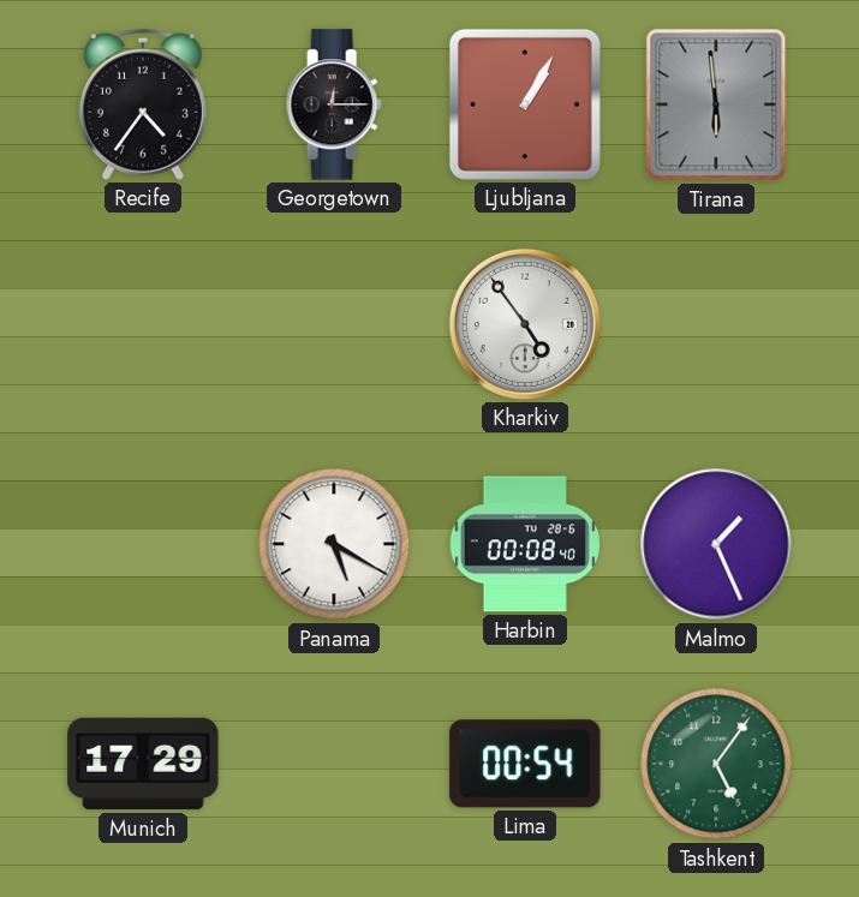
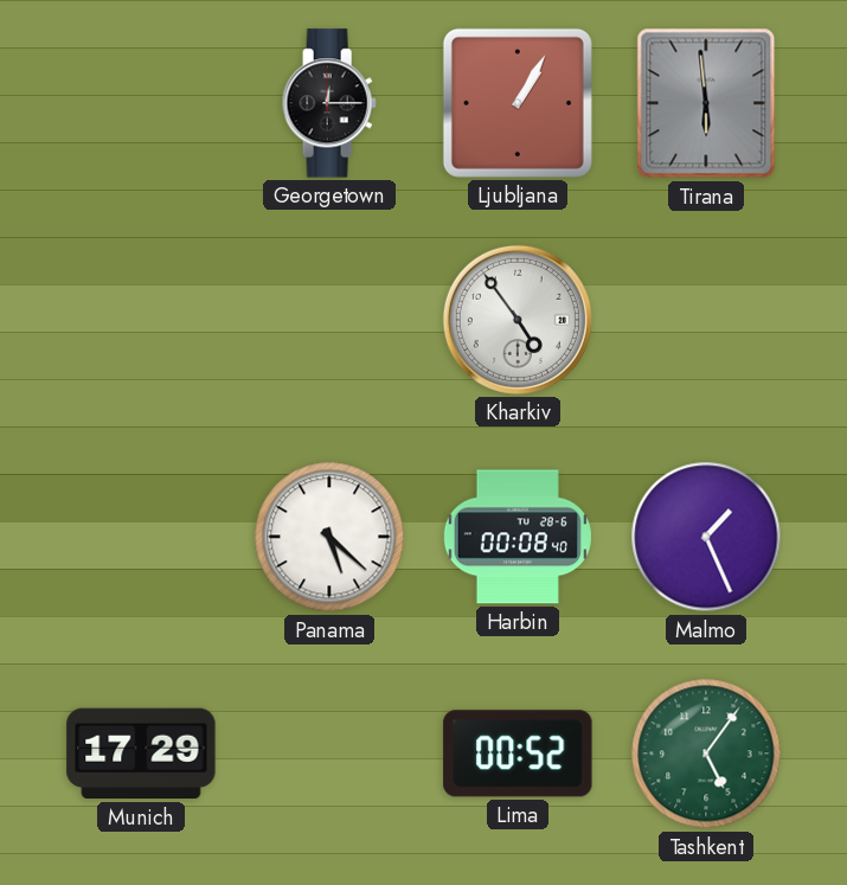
Recife: 4:36 -> none (143, 104)
Panama: 5:20 -> 5:22 (329, 537)
Lima: 00:54 -> 00:52 (518, 753)
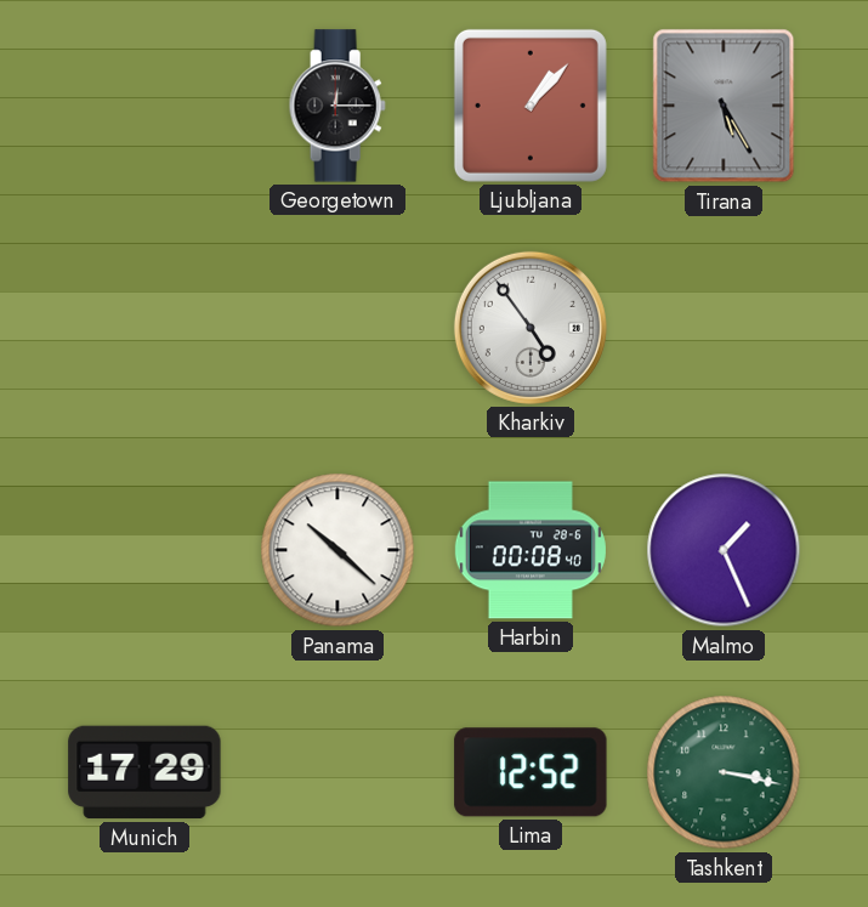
Ljubljana: 1:05 -> 1:07 (531, 106)
Tirana: 5:59 -> 5:25 (724, 106)
Panama: 5:22 -> 10:22 (337, 550)
Lima: 00:52 -> 12:52 (531, 772)
Tashkent: 5:06 -> 3:17 (724, 772)
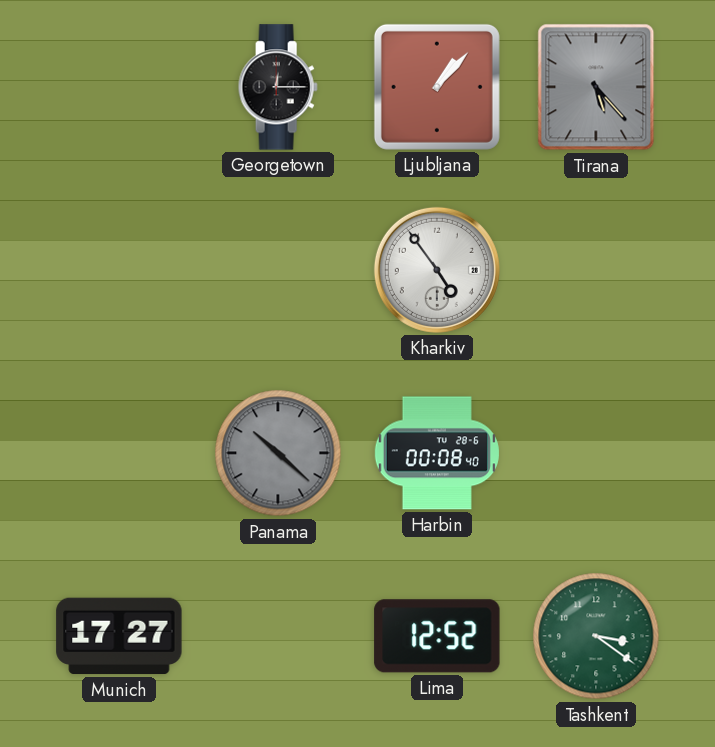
Tirana: 5:25 -> 5:23 (596, 87)
Panama dial: white -> grey (278, 453)
Malmo: 1:26 -> none (724, 550)
Munich: 17:29 -> 17:27 (119, 636)
Tashkent: 3:17 -> 3:21 (596, 636)
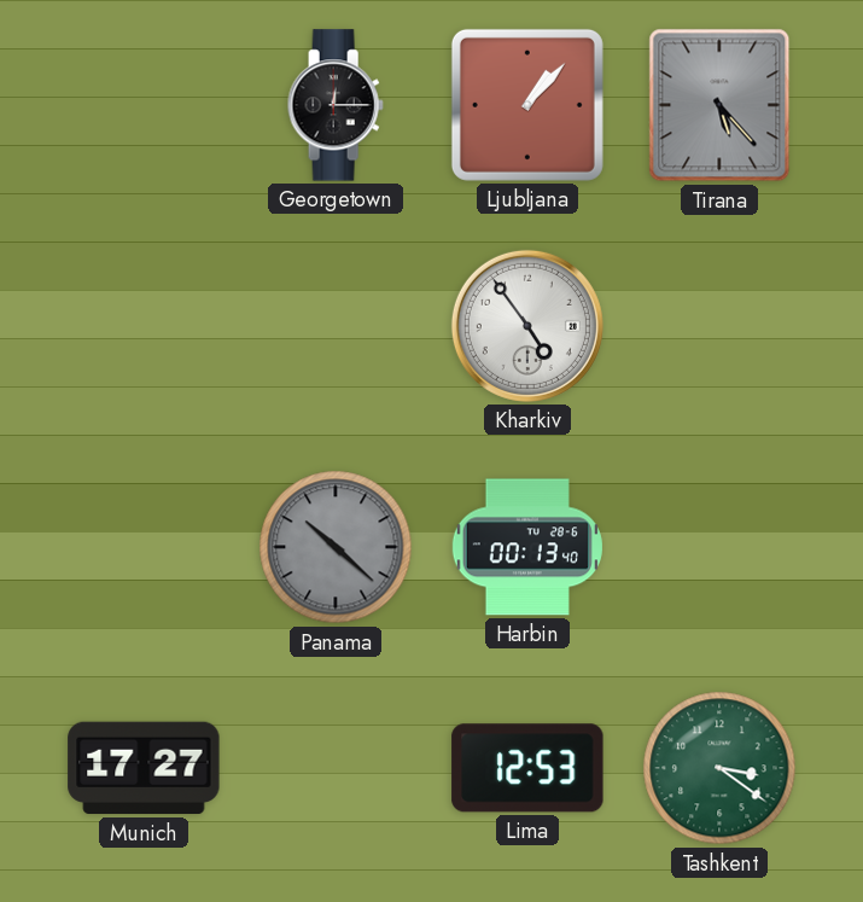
Harbin: 00:08 -> 00:13 (527, 547)
Lima: 12:52 -> 12:53 (527, 768)
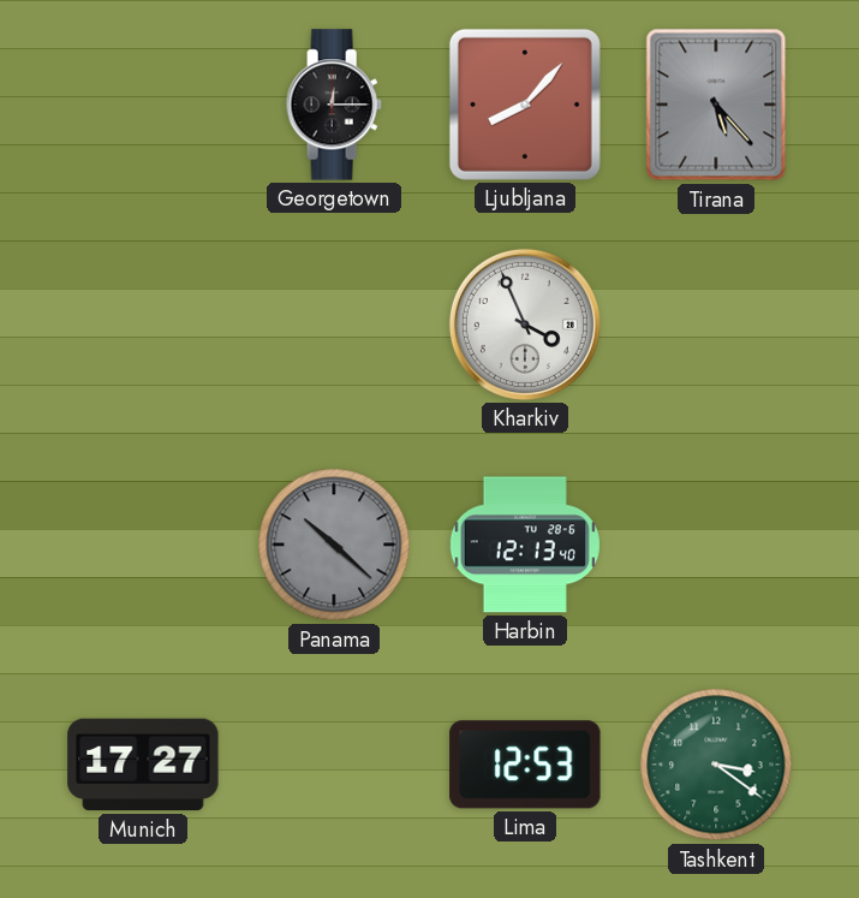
Ljubljana: 1:07 -> 8:07 (525, 105)
Kharkiv: 4:54 -> 3:56 (525, 325)
Harbin: 00:13 -> 12:13 (525, 545)
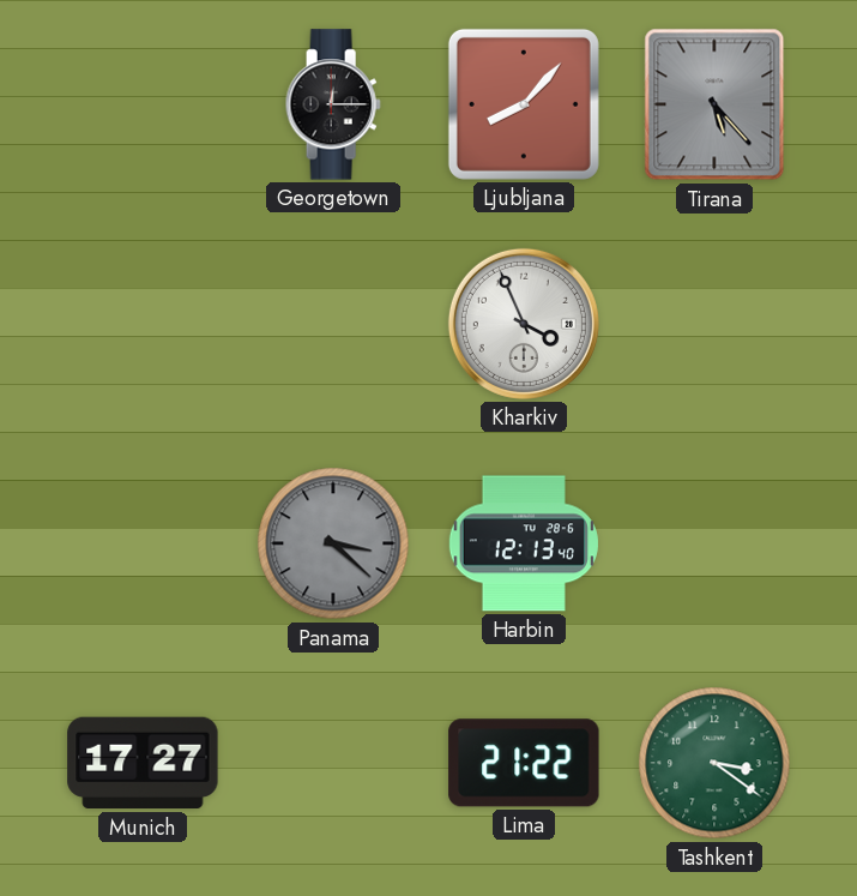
Panama: 10:22 -> 3:22 (333, 543)
Lima: 12:53 -> 21:22 (524, 763)
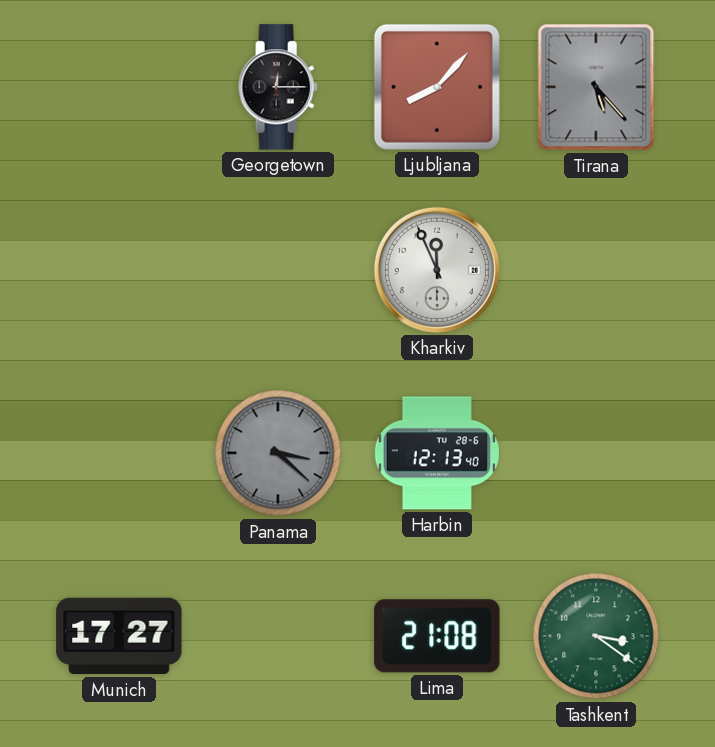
Kharkiv: 3:56 -> 11:56 (437, 270)
Lima: 21:22 -> 21:08 (437, 636)
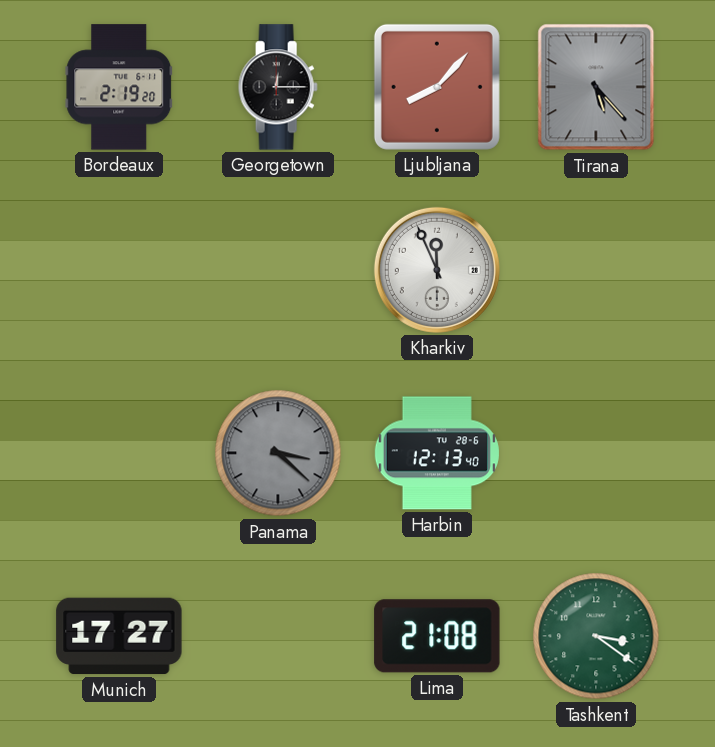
Bordeaux: none -> 2:19 (119, 87)
